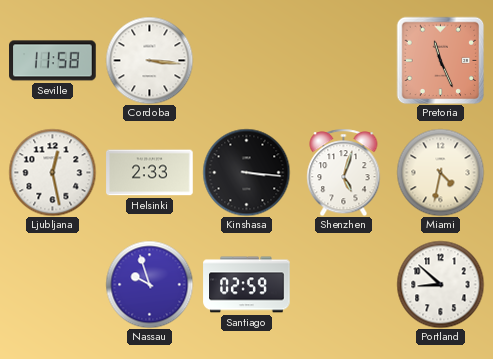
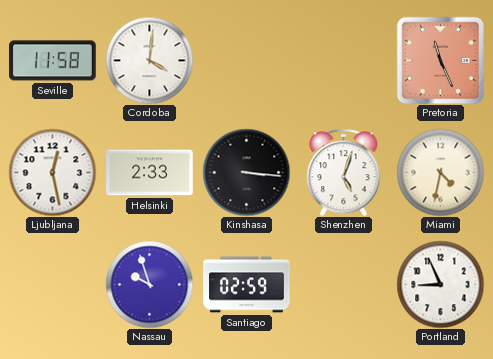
Cordoba: 3:16 -> 4:01 (149, 60)
Portland: 8:52 -> 8:56 (440, 284)
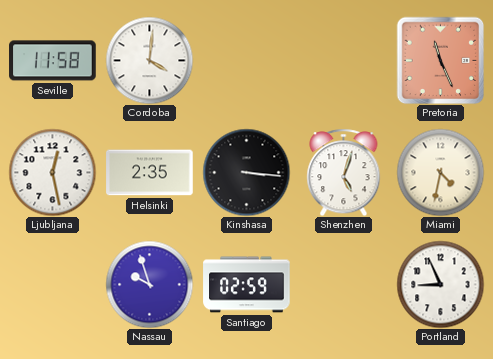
Helsinki: 2:33 -> 2:35 (150, 173)
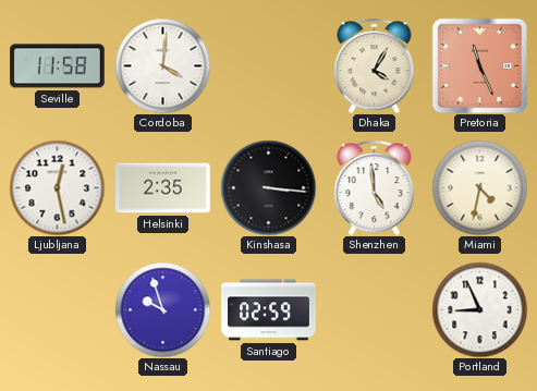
Dhaka: none -> 4:05 (375, 65)
Shenzhen: 5:03 -> 4:59 (375, 187)
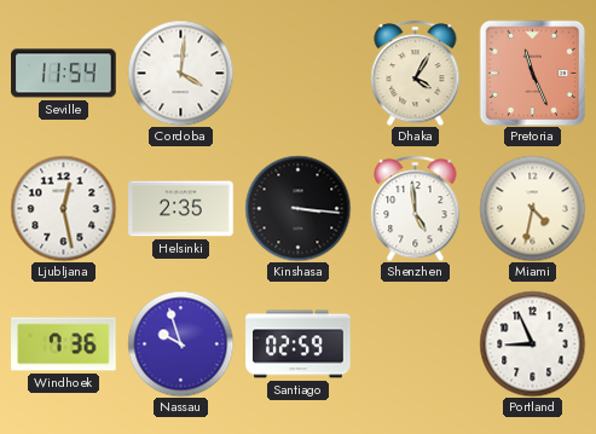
Seville: 11:58 -> 11:54 (64, 74)
Windhoek: none -> 7:36 (64, 345)
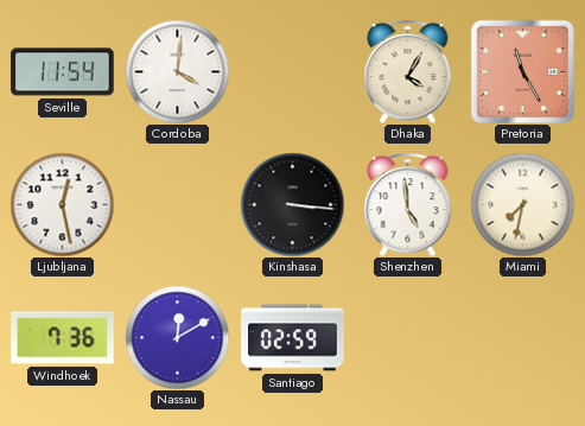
Pretoria: 11:26 -> 11:25 (522, 71)
Helsinki: 2:35 -> none (181, 209)
Miami: 4:32 -> 7:32 (522, 204)
Nassau: 9:57 -> 12:10 (177, 337)
Portland: 8:56 -> none (532, 343)
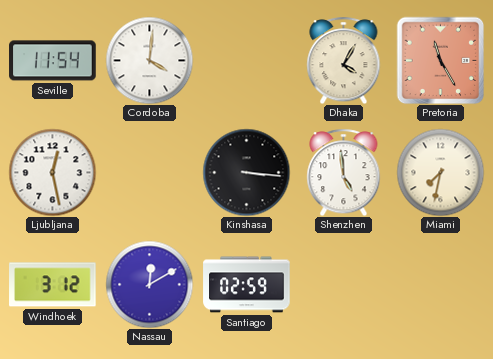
Windhoek: 7:36 -> 3:12 (53, 285)
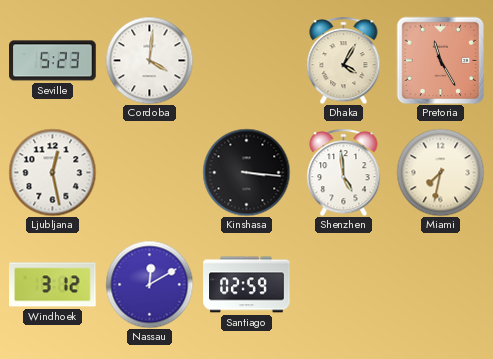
Seville: 11:54 -> 5:23 (53, 61)
